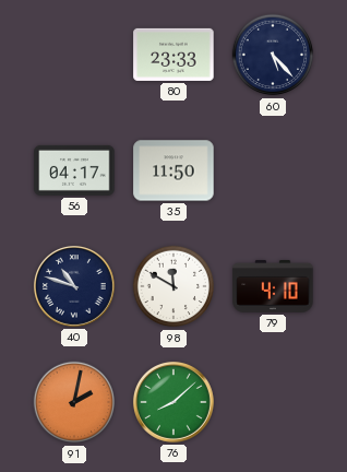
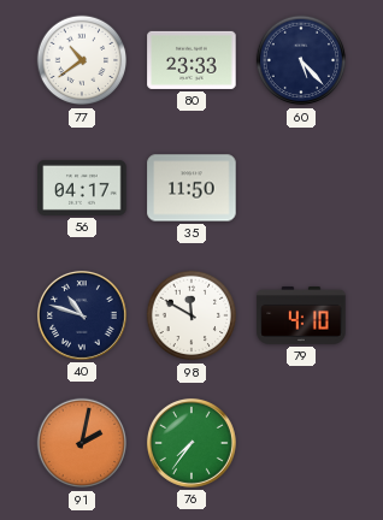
77: none -> 10:39 (82, 60)
76: 8:08 -> 7:36 (191, 443)
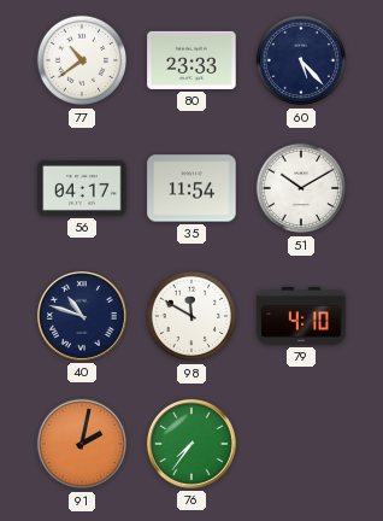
35: 11:50 -> 11:54 (191, 188)
51: none -> 10:10 (301, 188)
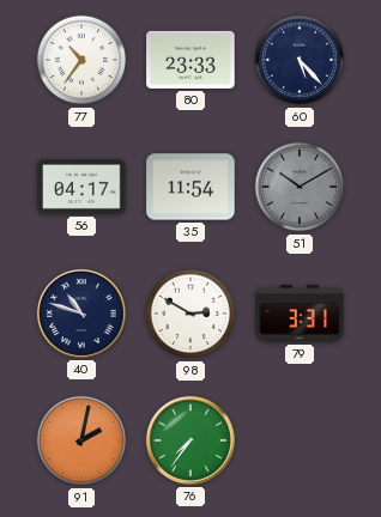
77: 10:39 -> 10:36 (81, 60)
51 dial: white -> grey (300, 187)
98: 11:50 -> 2:50 (190, 314)
79: 4:10 -> 3:31 (300, 314)
